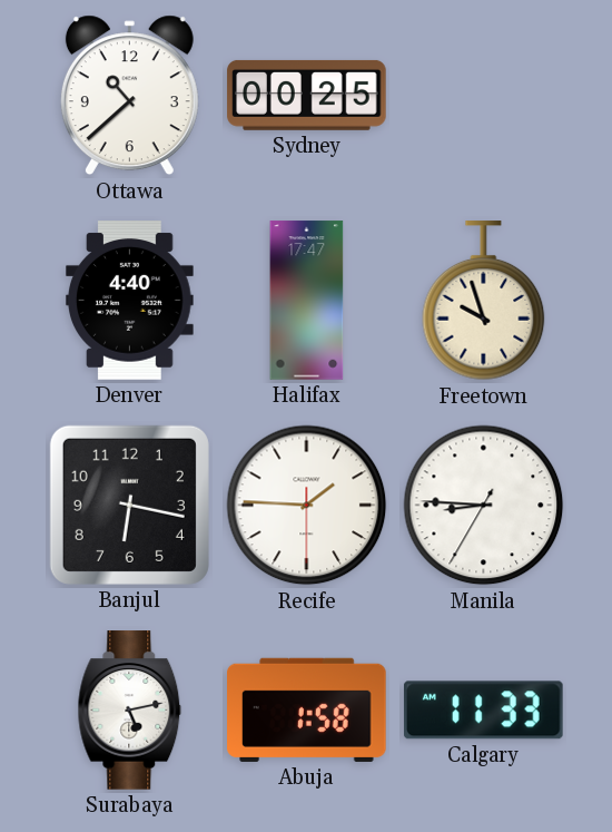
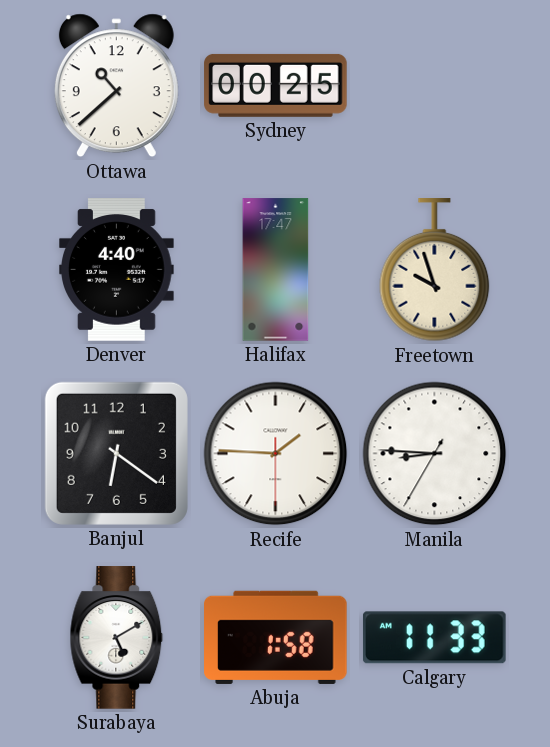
Banjul: 6:17 -> 6:21 (116, 453)
Surabaya: 5:13 -> 5:10 (117, 638)
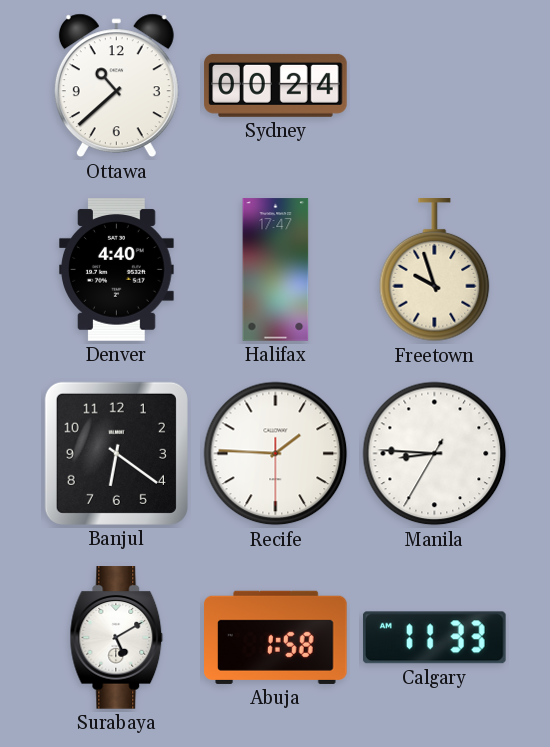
Sydney: 00:25 -> 00:24 (276, 85)
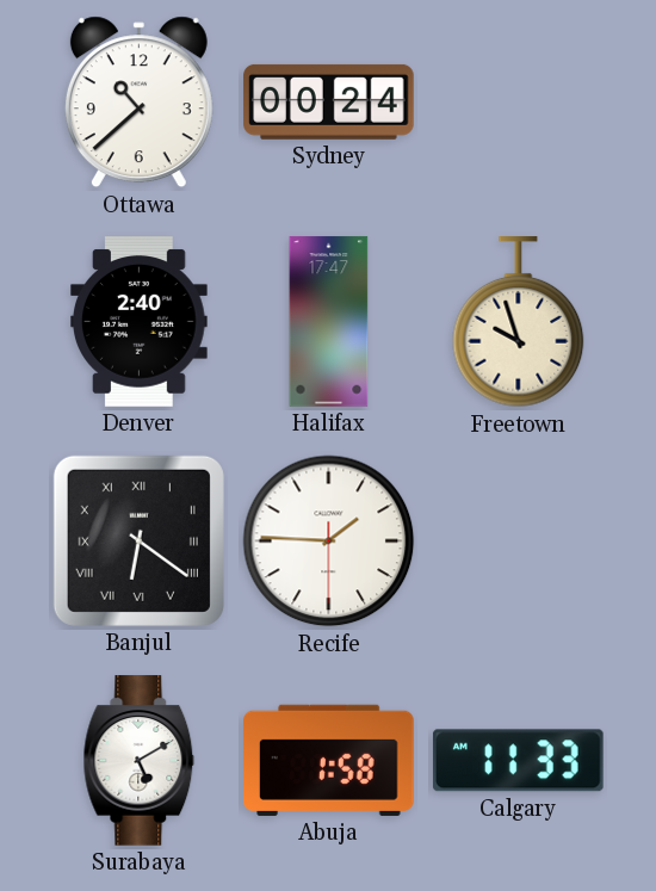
Denver: 4:40 -> 2:40 (140, 322)
Banjul numerals: Arabic -> Roman (138, 540)
Manila: 8:45 -> none (435, 454)
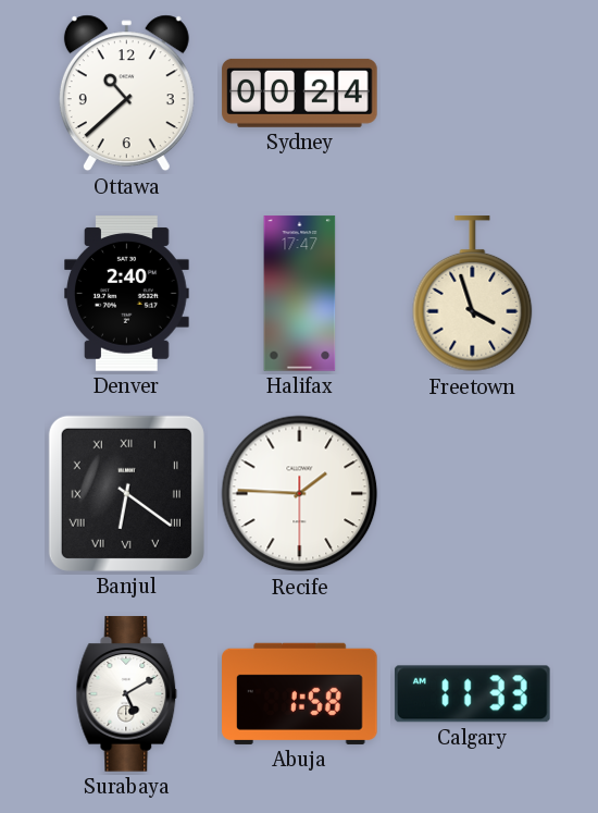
Freetown: 9:57 -> 3:57 (473, 294)
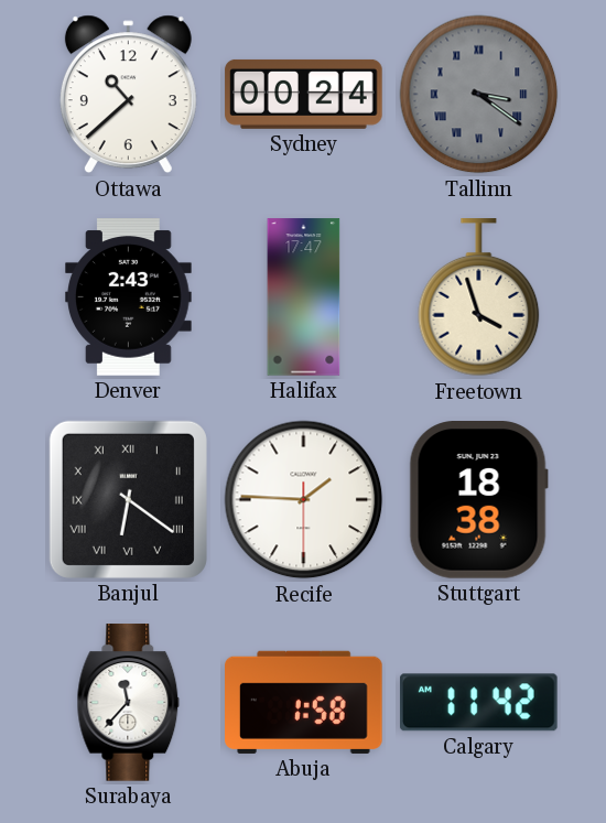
Tallinn: none -> 3:21 (479, 95)
Denver: 2:40 -> 2:43 (129, 297)
Stuttgart: none -> 18:38 (478, 500)
Surabaya: 5:10 -> 11:37 (129, 703)
Calgary: 11:33 -> 11:42 (478, 703)
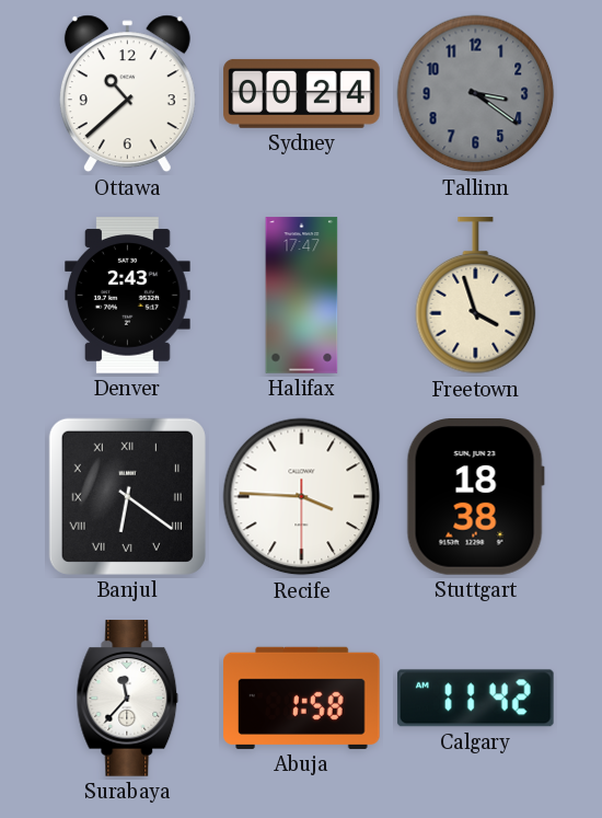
Tallinn numerals: Roman -> Arabic (476, 94)
Recife: 1:45 -> 3:45 (302, 497)
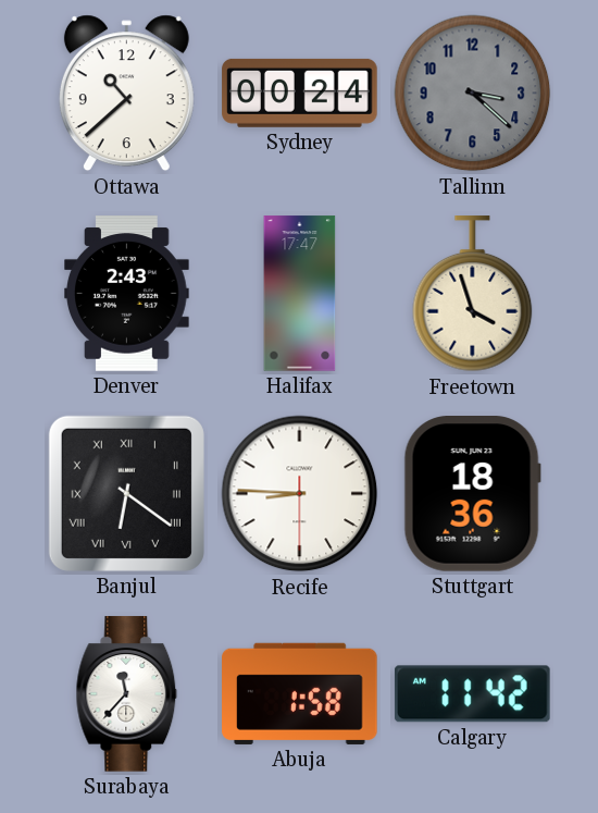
Tallinn: 3:21 -> 3:22 (473, 94)
Recife: 3:45 -> 8:45 (300, 494)
Stuttgart: 18:38 -> 18:36 (472, 494)
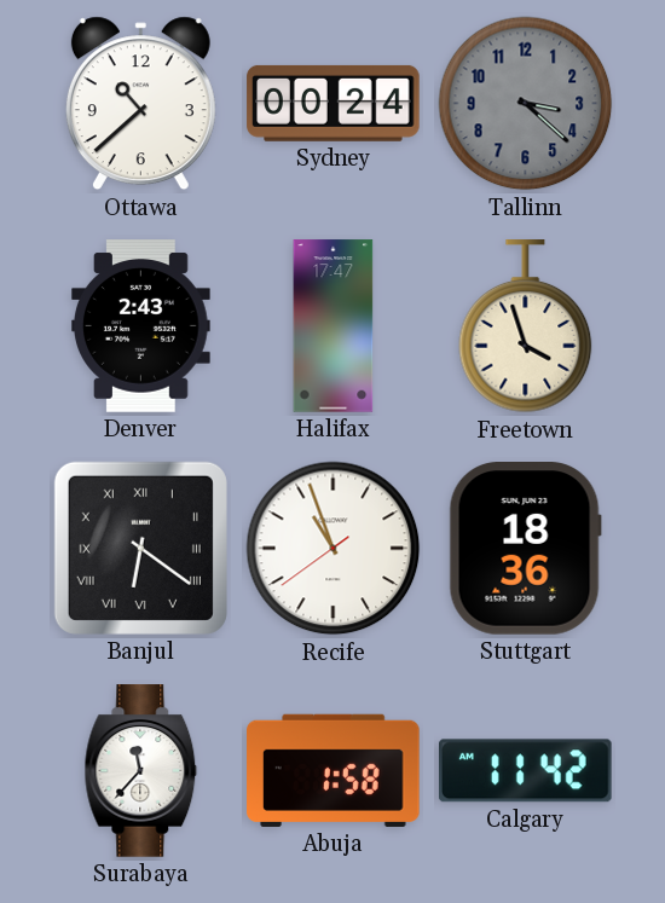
Recife: 8:45 -> 10:56 (334, 549)
